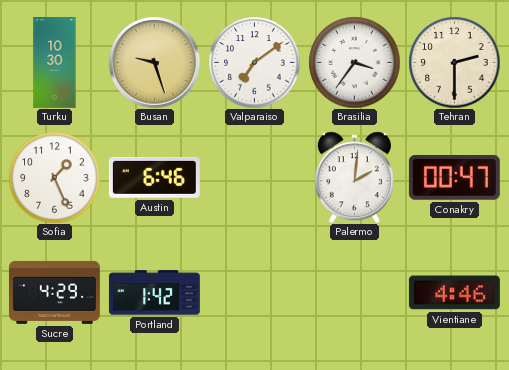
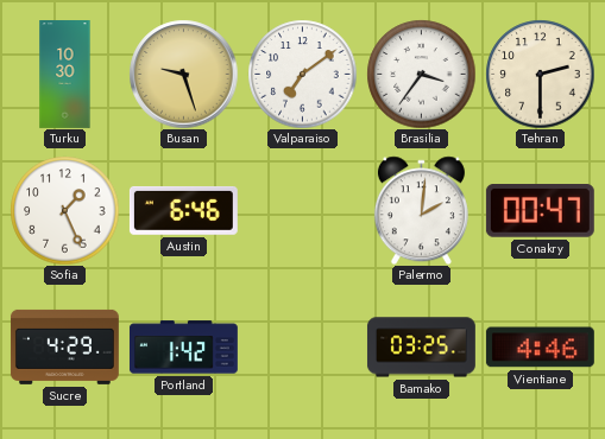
Bamako: none -> 03:25 (421, 348)
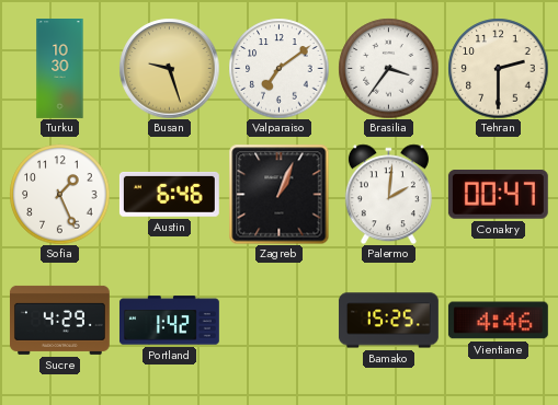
Zagreb: none -> 1:04 (278, 194)
Bamako: 03:25 -> 15:25 (388, 321)
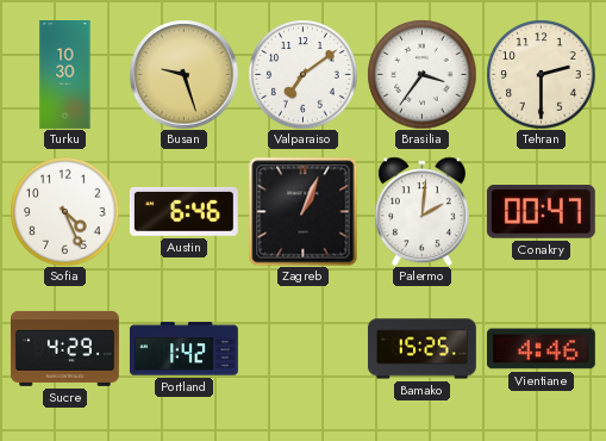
Sofia: 1:26 -> 4:26 (64, 211)
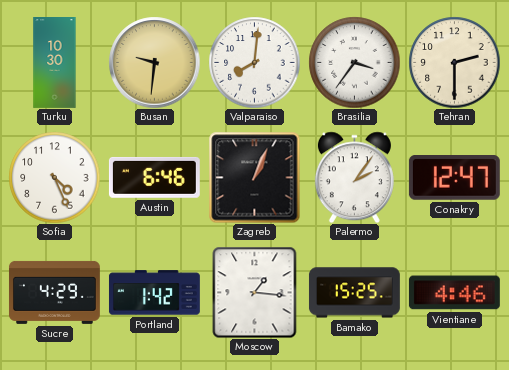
Busan: 9:27 -> 9:31 (154, 62)
Valparaiso: 7:09 -> 8:01 (254, 62)
Palermo: 2:01 -> 2:06 (354, 177)
Conakry: 00:47 -> 12:47 (454, 178)
Moscow: none -> 1:16 (255, 292)
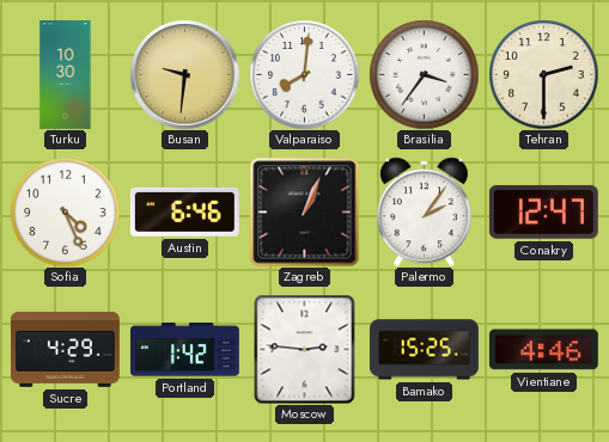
Moscow: 1:16 -> 2:46 (305, 349)
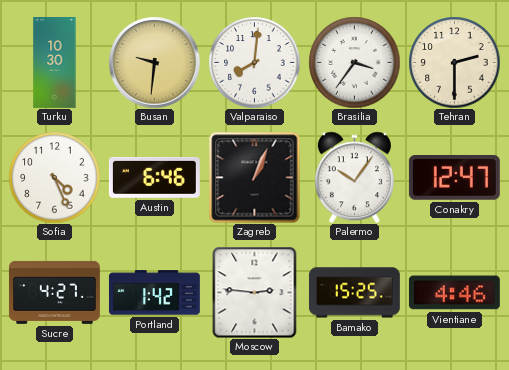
Palermo: 2:06 -> 10:06 (354, 177)
Sucre: 4:29 -> 4:27 (54, 292)
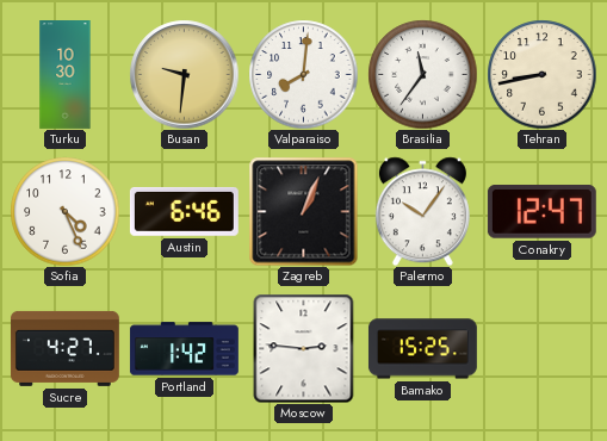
Brasilia: 3:36 -> 11:36 (422, 74)
Tehran: 2:30 -> 8:43 (541, 74)
Vientiane: 4:46 -> none (454, 293)
